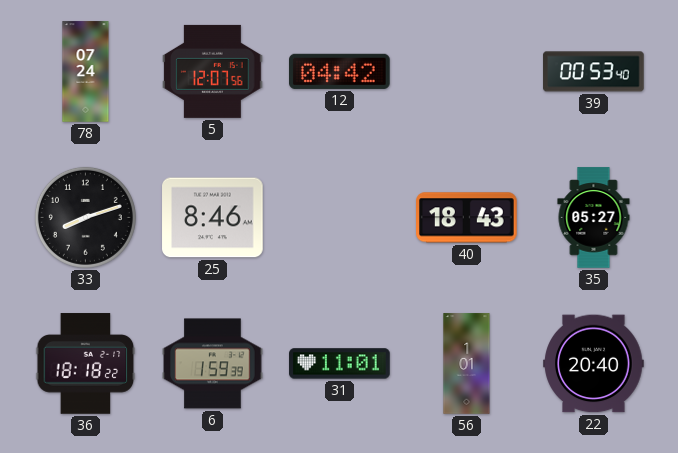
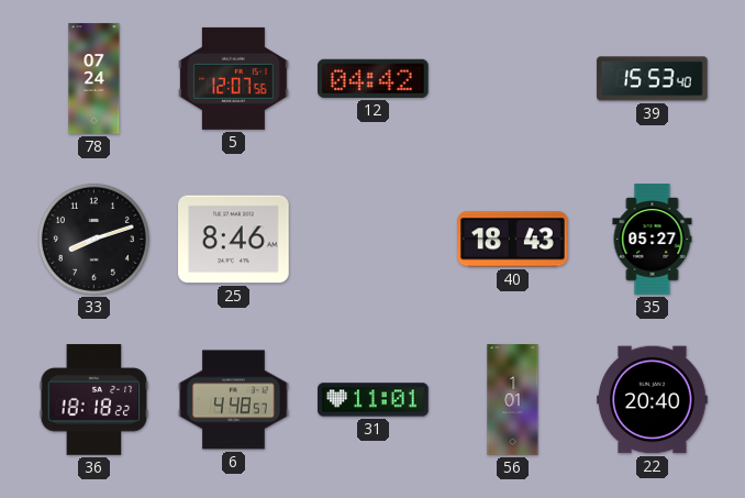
39: 00:53 -> 15:53 (653, 79)
6: 1:59 -> 4:48 (234, 400)
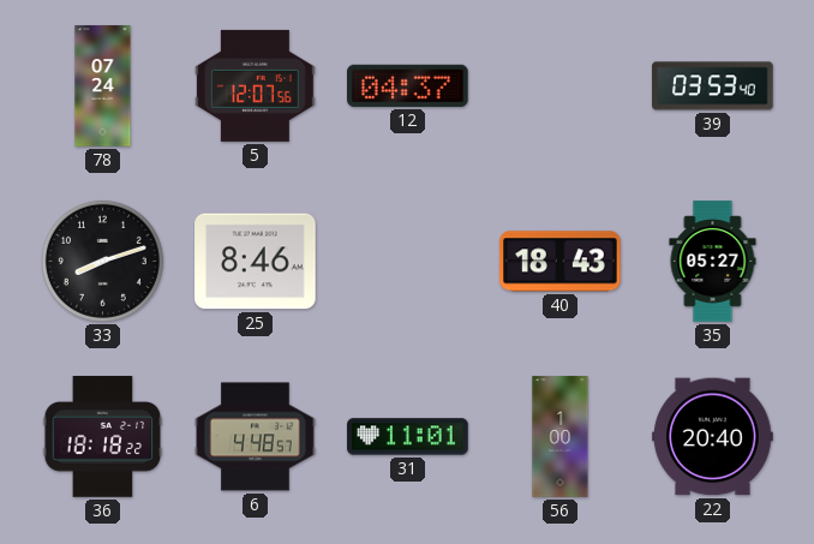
12: 04:42 -> 04:37 (408, 85)
39: 15:53 -> 03:53 (713, 86)
56: 1:01 -> 1:00 (561, 437)
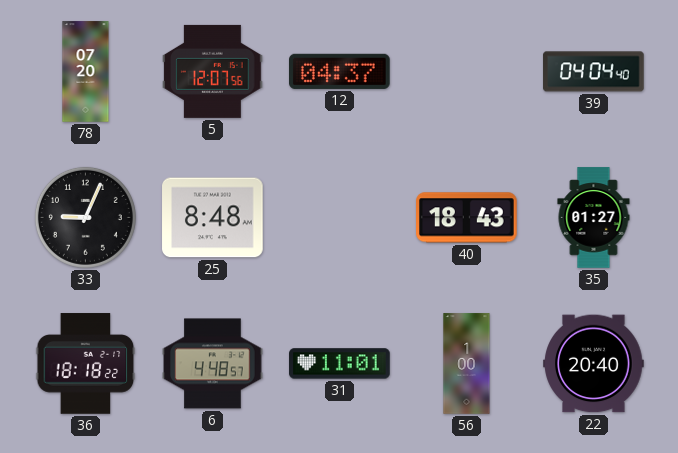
78: 07:24 -> 07:20 (86, 72)
39: 03:53 -> 04:04 (594, 72)
33: 8:12 -> 9:04 (85, 217)
25: 8:46 -> 8:48 (213, 218)
35: 05:27 -> 01:27 (594, 218)
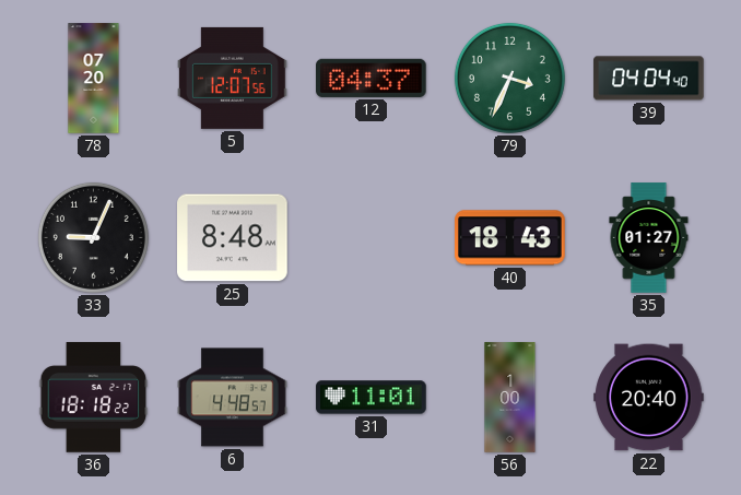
79: none -> 3:34 (509, 78)
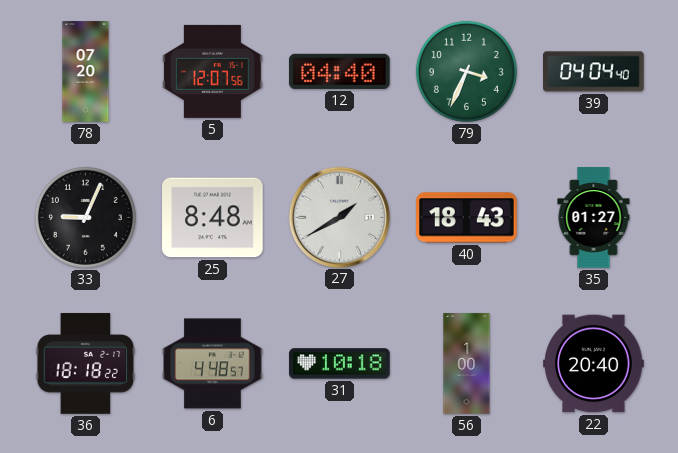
12: 04:37 -> 04:40 (340, 71)
27: none -> 1:40 (339, 217)
31: 11:01 -> 10:18 (340, 364)
